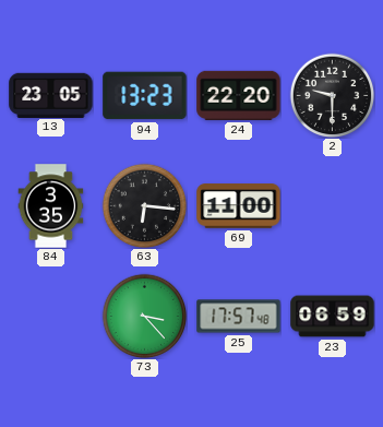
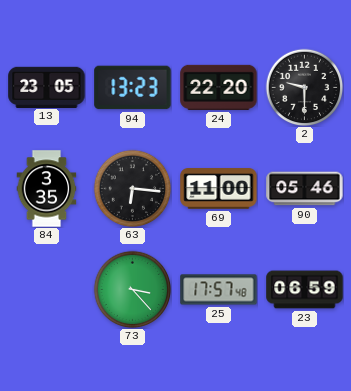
90: none -> 05:46 (305, 189)
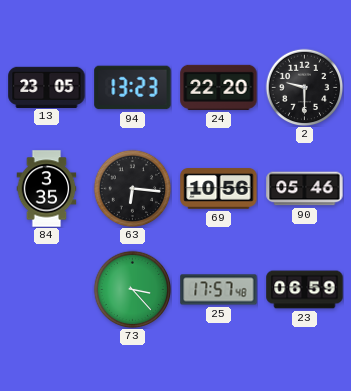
69: 11:00 -> 10:56 (219, 189)
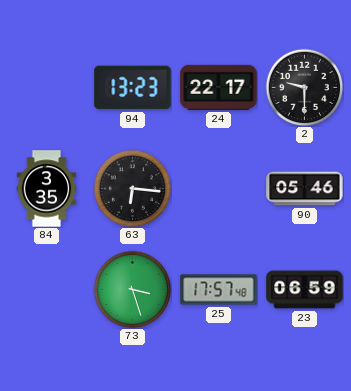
13: 23:05 -> none (47, 87)
24: 22:20 -> 22:17 (219, 87)
69: 10:56 -> none (219, 189)
73: 3:23 -> 3:27 (132, 289)
